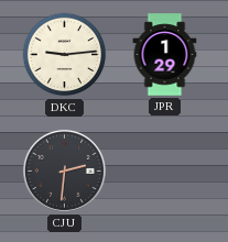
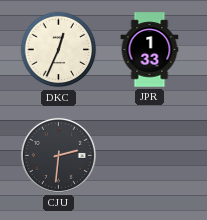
DKC: 9:14 -> 12:34 (59, 50)
JPR: 1:29 -> 1:33 (150, 50)
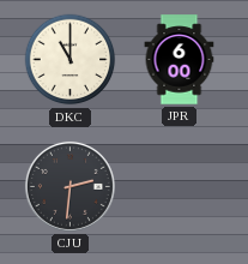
DKC: 12:34 -> 11:00 (71, 60)
JPR: 1:33 -> 6:00 (180, 60)
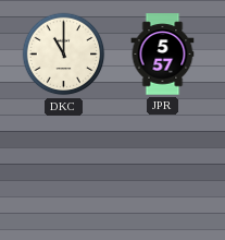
JPR: 6:00 -> 5:57 (163, 55)
CJU: 2:31 -> none (69, 186)
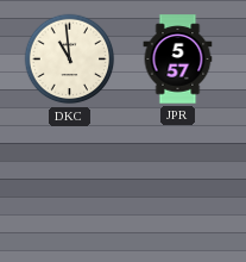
DKC: 11:00 -> 10:59 (70, 60)
